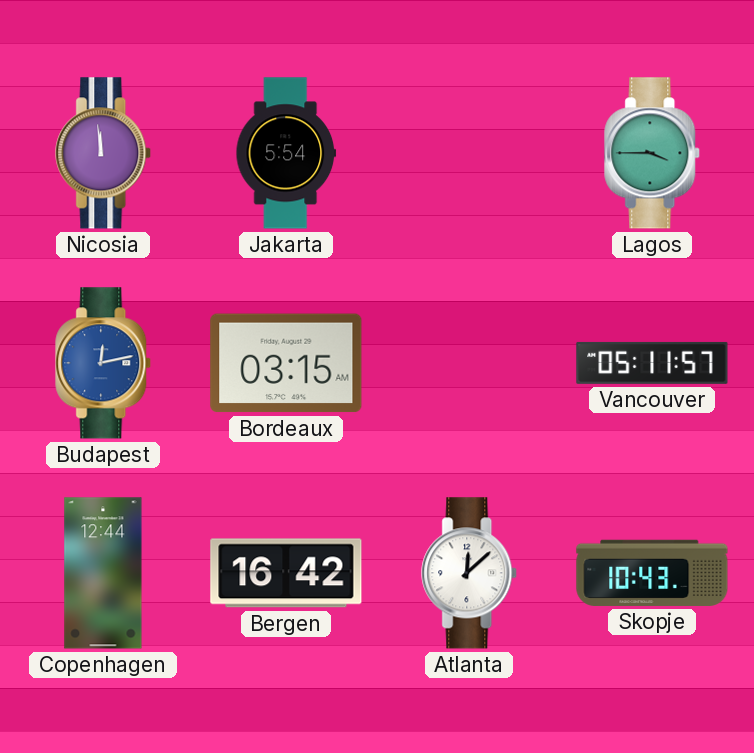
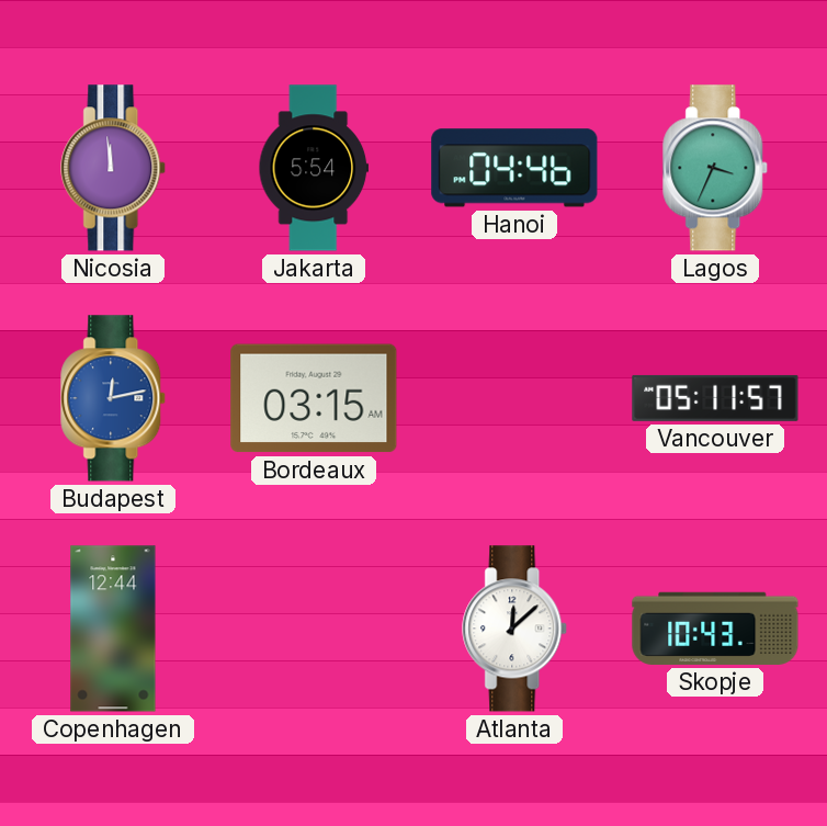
Hanoi: none -> 04:46 (514, 168)
Lagos: 3:45 -> 3:34 (716, 168)
Bergen: 16:42 -> none (286, 573)
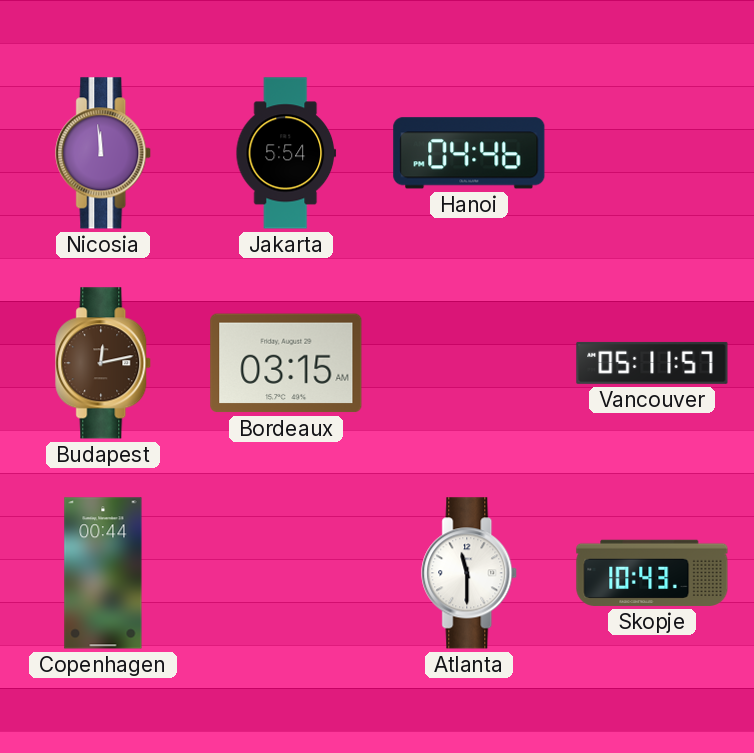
Lagos: 3:34 -> none (716, 168)
Budapest dial: blue -> brown (104, 363)
Copenhagen: 12:44 -> 00:44 (103, 573)
Atlanta: 12:08 -> 11:30 (470, 573)
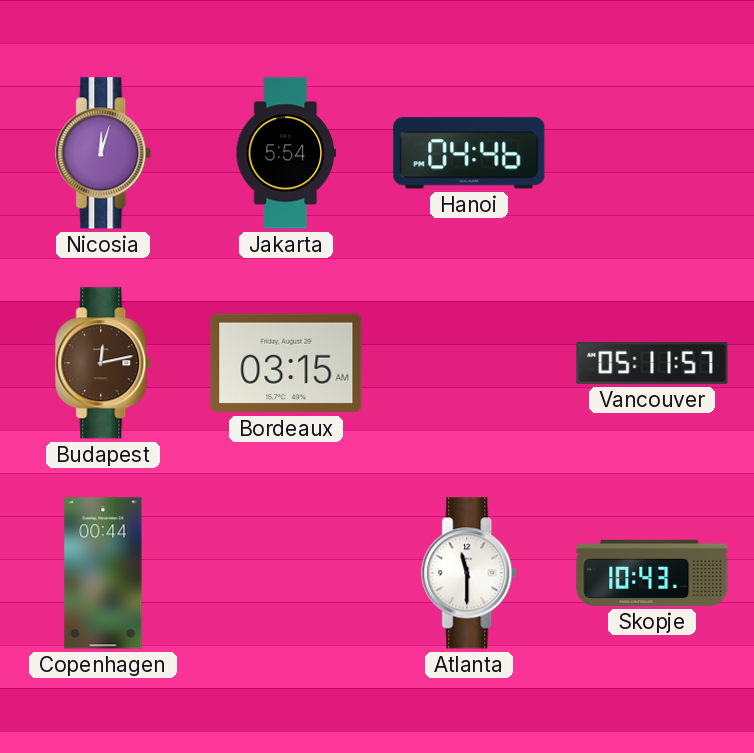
Nicosia: 11:59 -> 12:03 (104, 153)
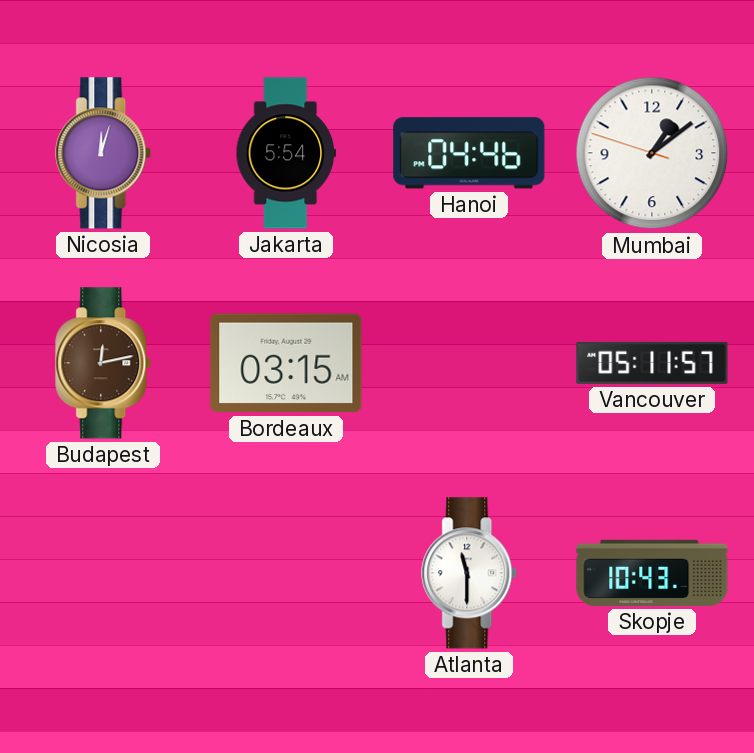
Mumbai: none -> 1:08 (652, 153)
Copenhagen: 00:44 -> none (103, 573)
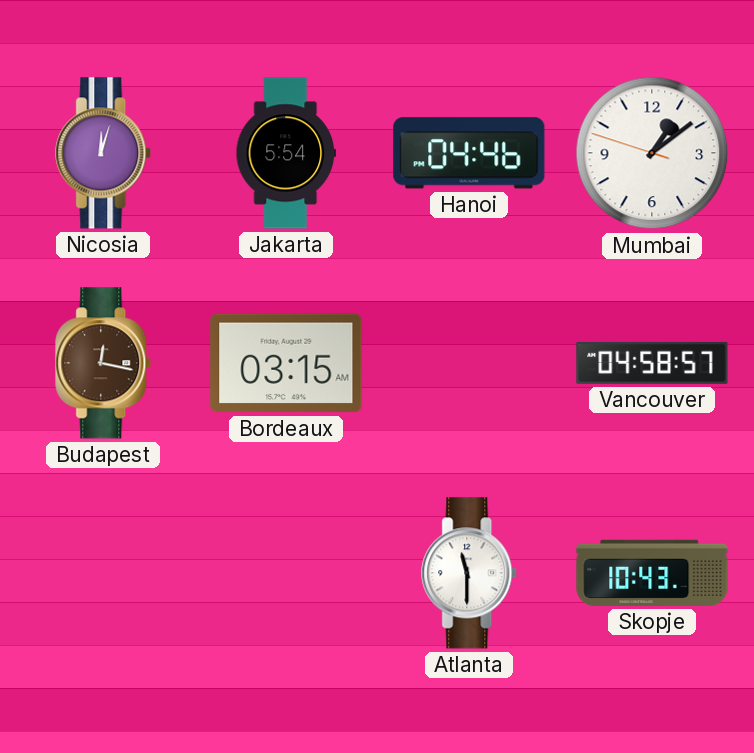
Budapest: 12:13 -> 12:17 (104, 363)
Vancouver: 05:11 -> 04:58 (652, 363)
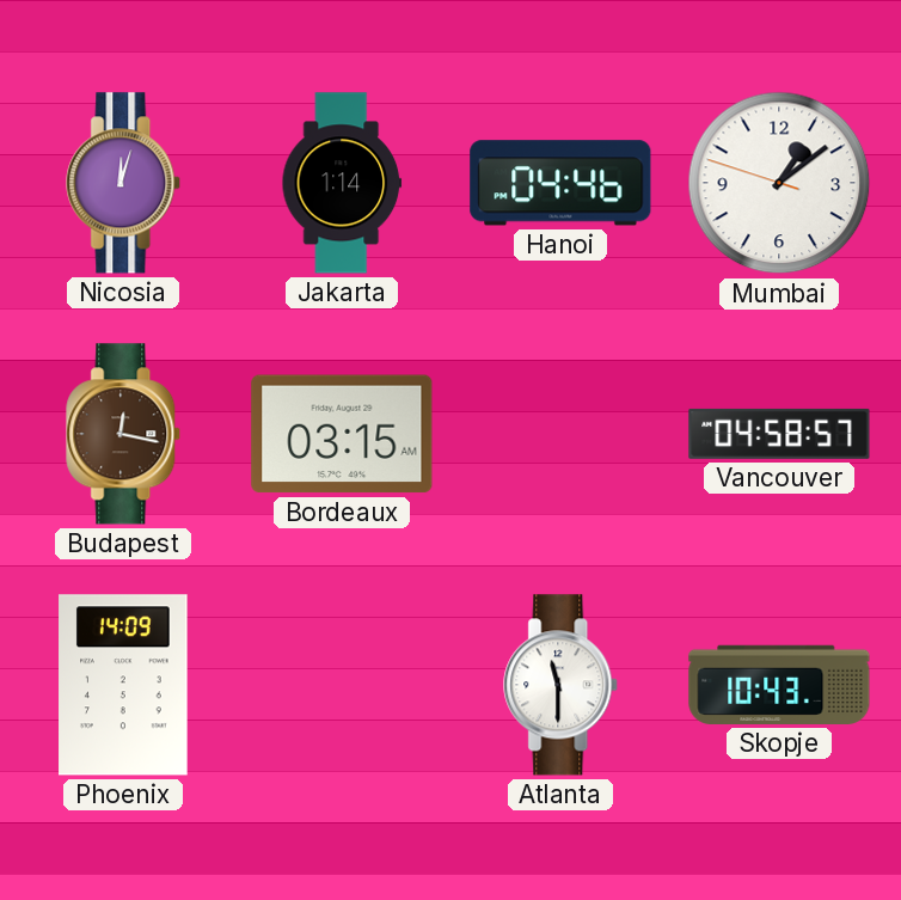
Jakarta: 5:54 -> 1:14 (342, 183)
Phoenix: none -> 14:09 (123, 685)
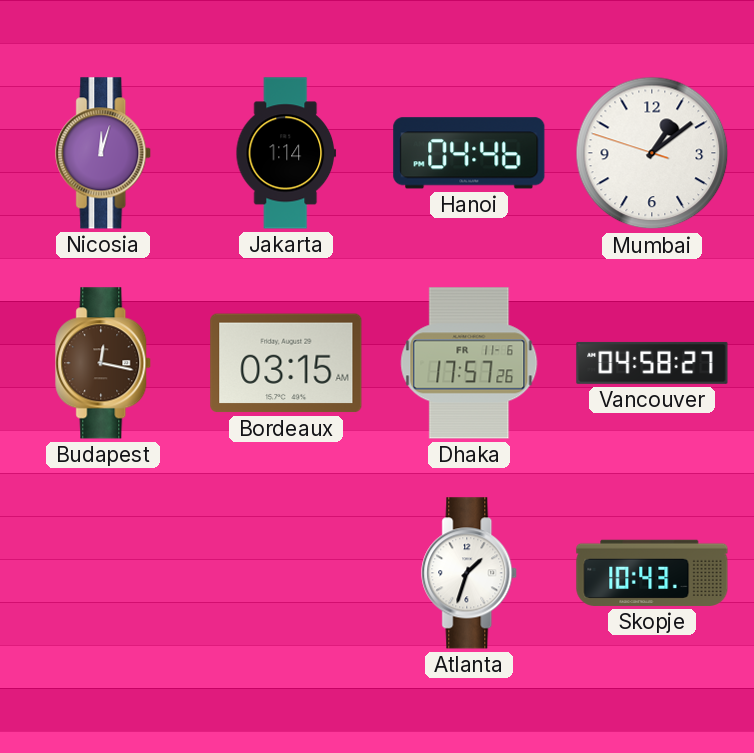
Dhaka: none -> 17:57 (469, 363)
Vancouver: 04:58:57 -> 04:58:27 (652, 363)
Phoenix: 14:09 -> none (123, 685)
Atlanta: 11:30 -> 1:33 (470, 573)
